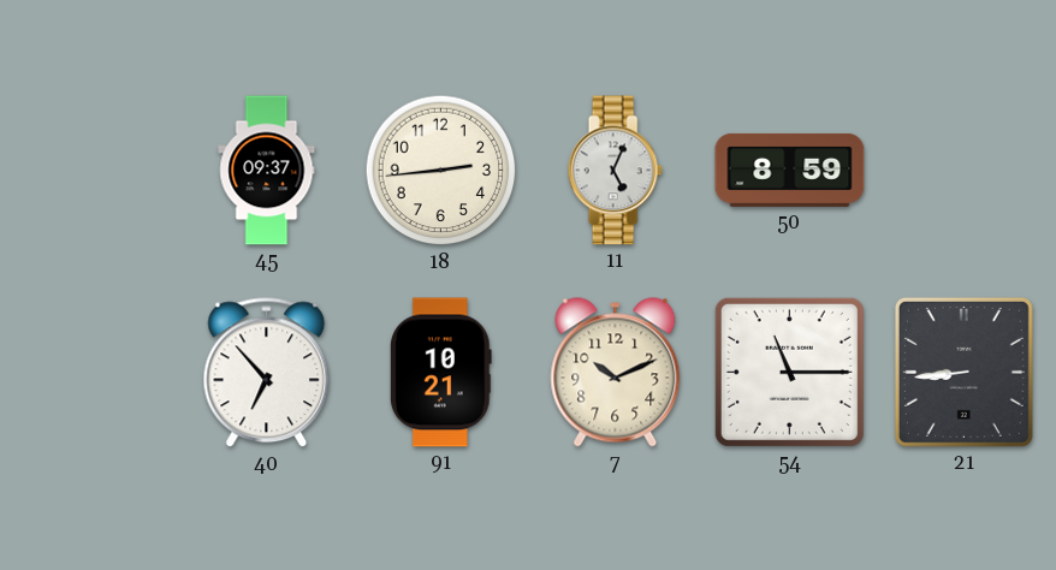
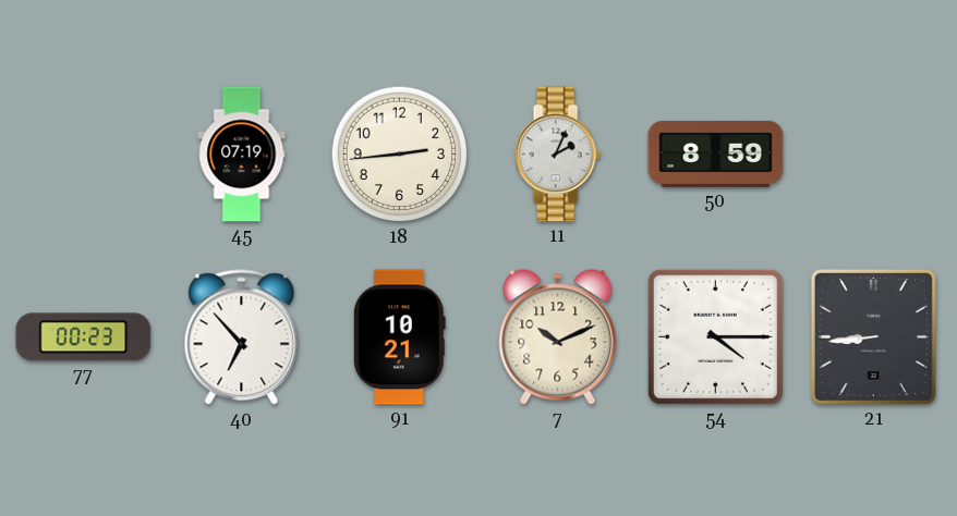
45: 09:37 -> 07:19 (242, 155)
11: 5:04 -> 2:04 (557, 155)
77: none -> 00:23 (84, 337)
54: 11:15 -> 4:15 (715, 336)
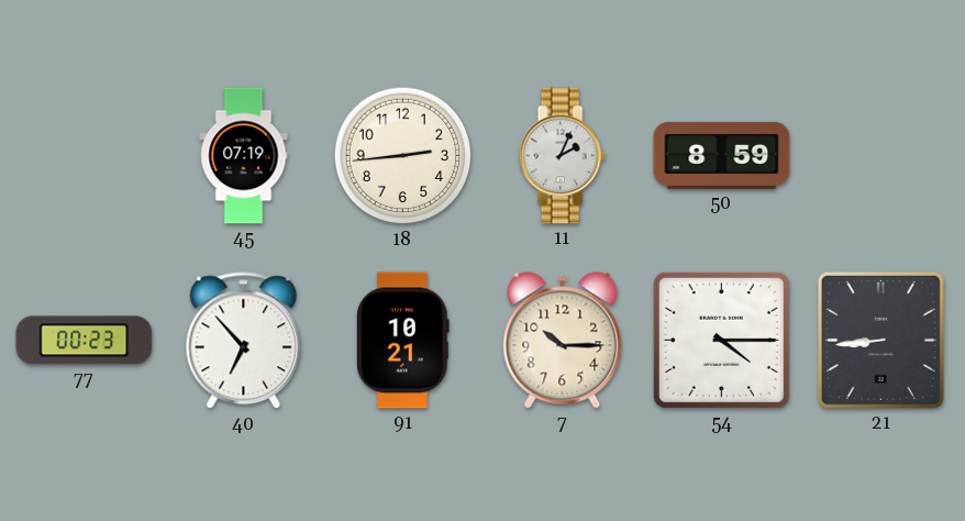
7: 10:11 -> 10:15 (563, 341)
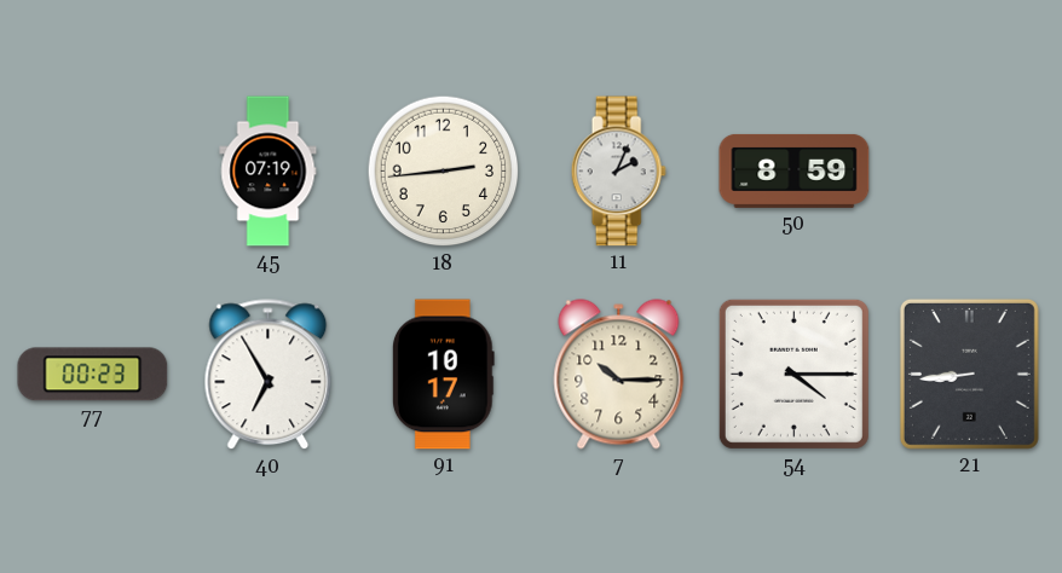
40: 6:53 -> 6:55 (269, 375)
91: 10:21 -> 10:17 (443, 375)
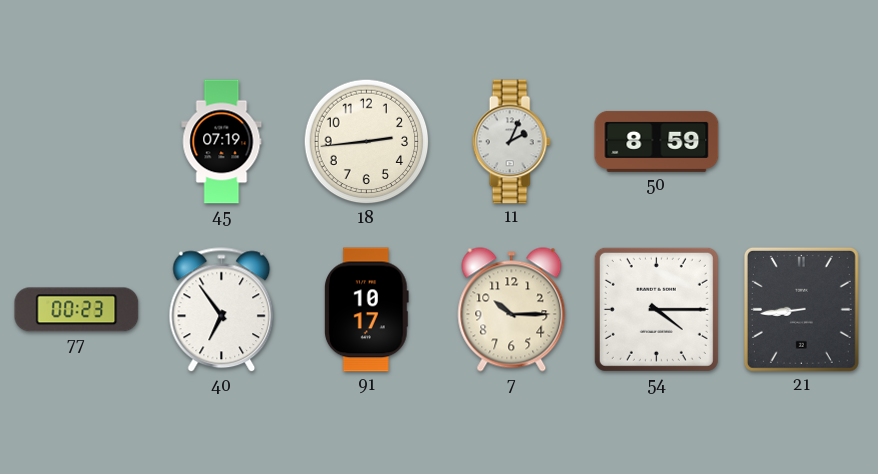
40: 6:55 -> 6:54 (222, 310)
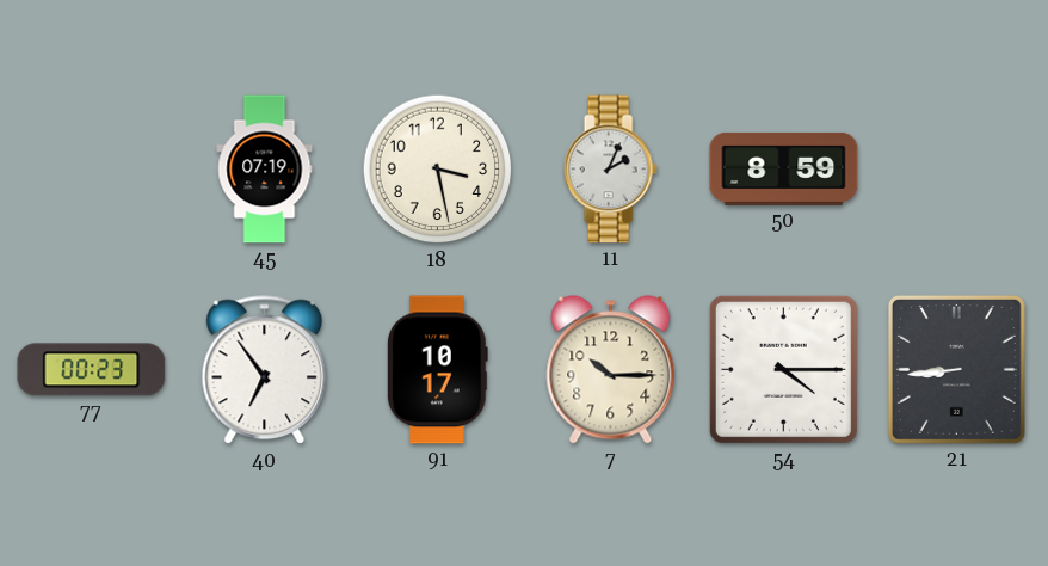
18: 2:44 -> 3:28 (438, 170)
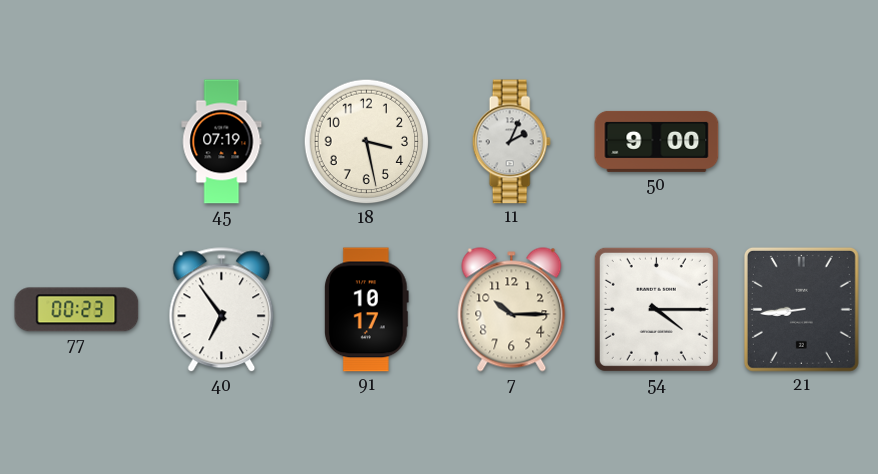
50: 8:59 -> 9:00 (657, 141)
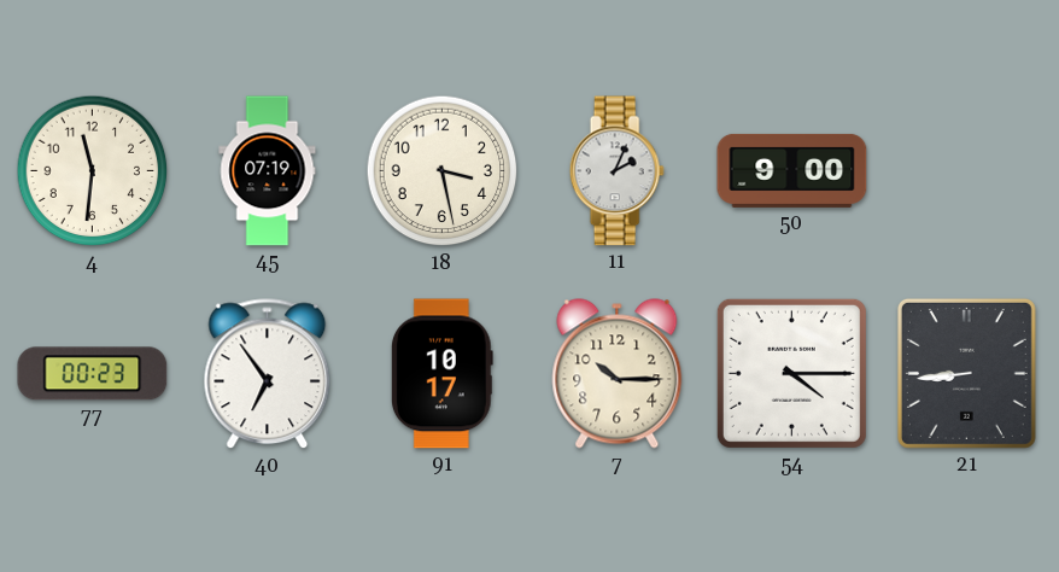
4: none -> 11:31 (93, 171)
